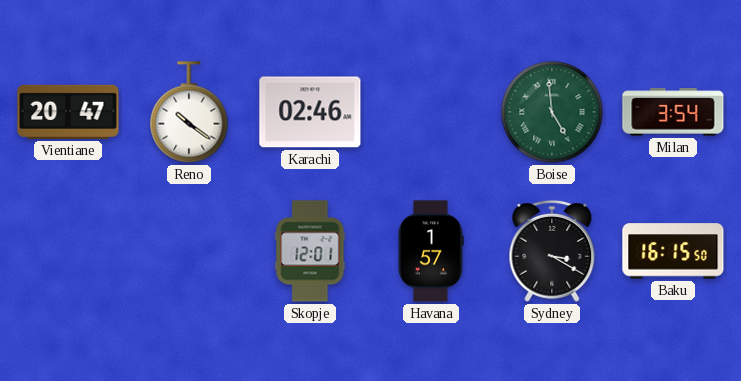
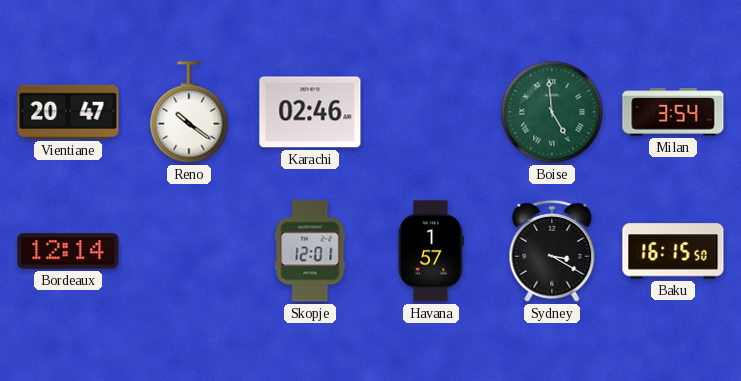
Bordeaux: none -> 12:14 (68, 251)
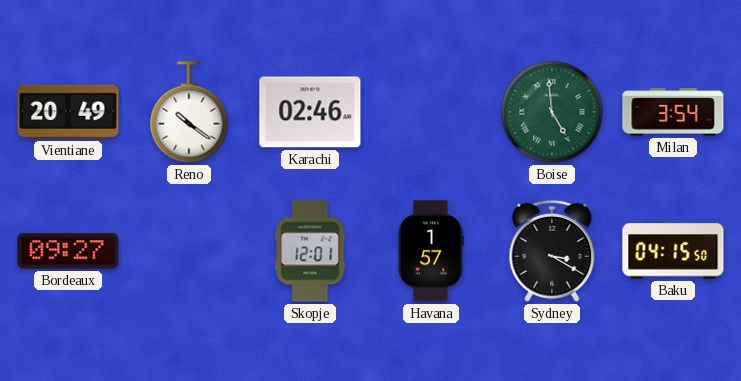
Vientiane: 20:47 -> 20:49 (68, 112)
Bordeaux: 12:14 -> 09:27 (68, 251)
Baku: 16:15 -> 04:15 (673, 251)
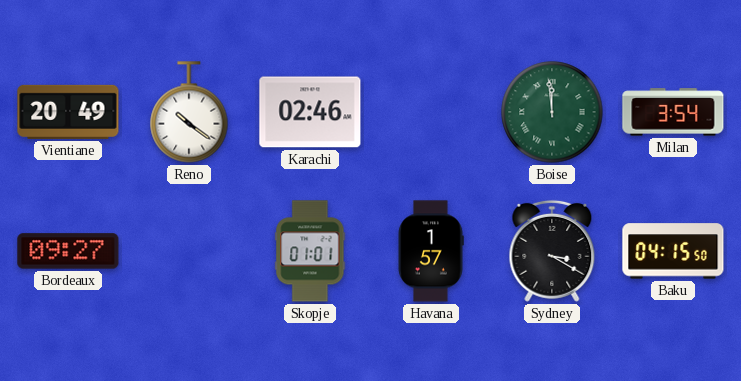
Boise: 4:59 -> 11:59 (552, 112)
Skopje: 12:01 -> 01:01 (310, 251)
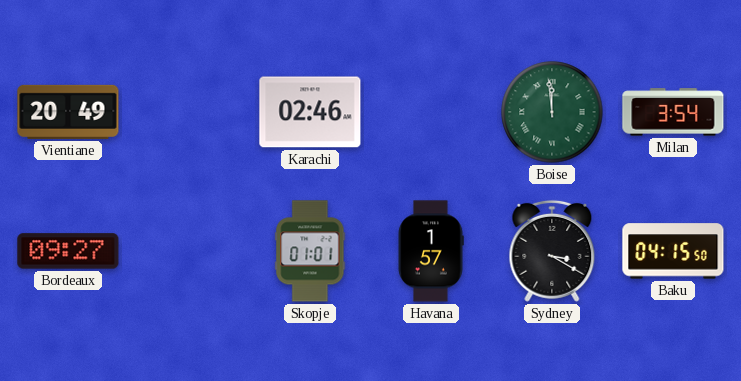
Reno: 10:21 -> none (189, 112)
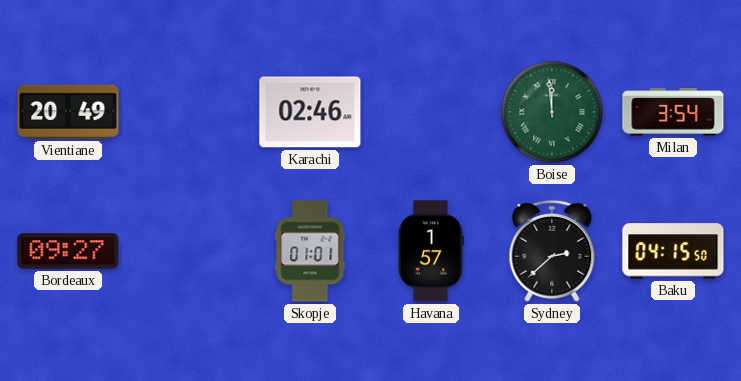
Sydney: 3:20 -> 2:38 (552, 251)
